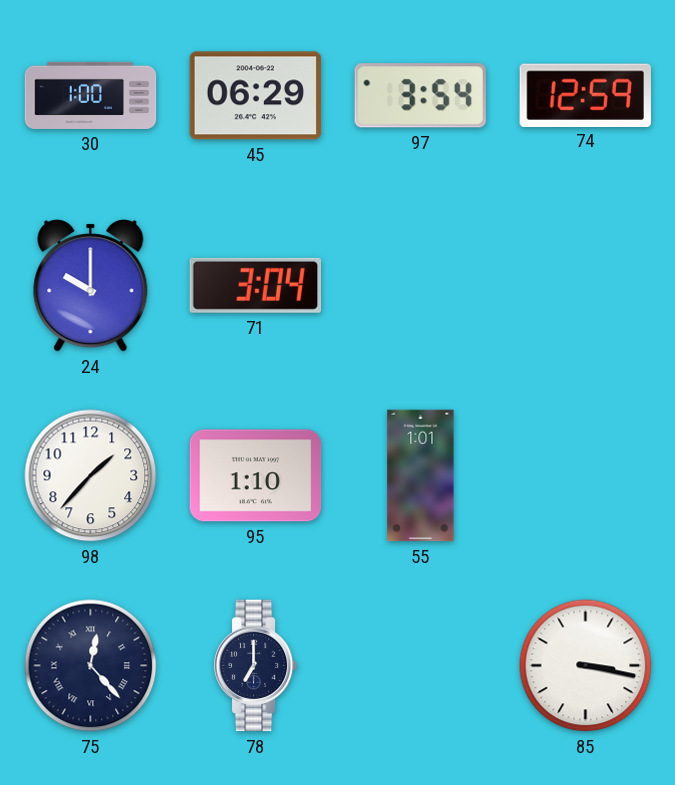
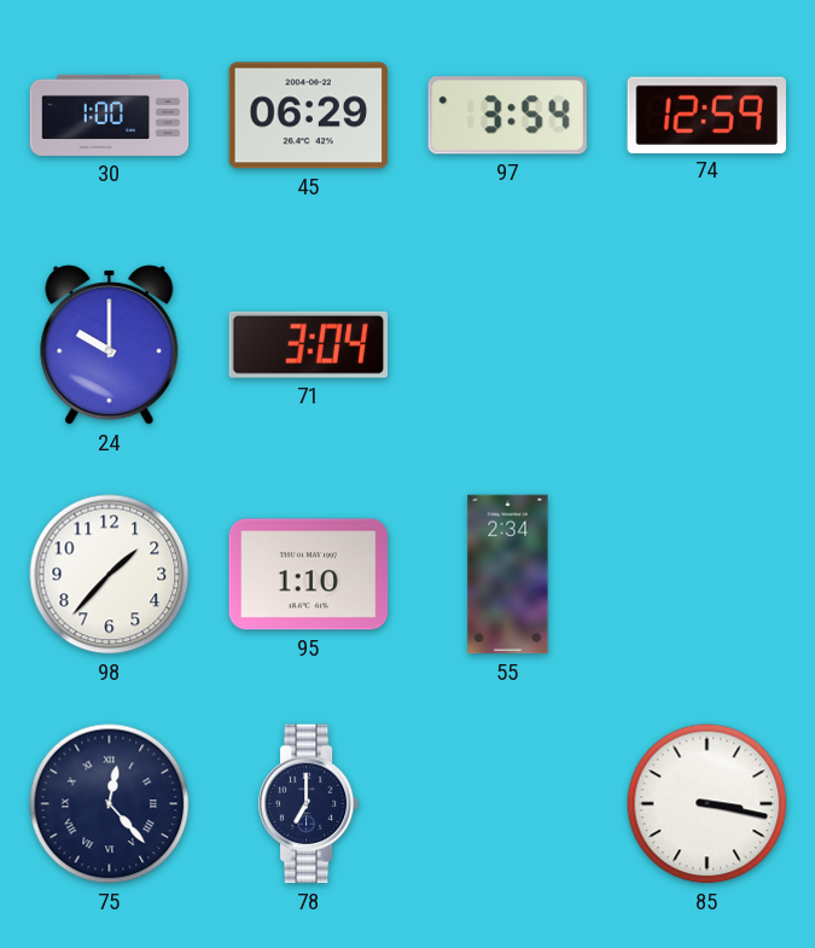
55: 1:01 -> 2:34 (508, 575)
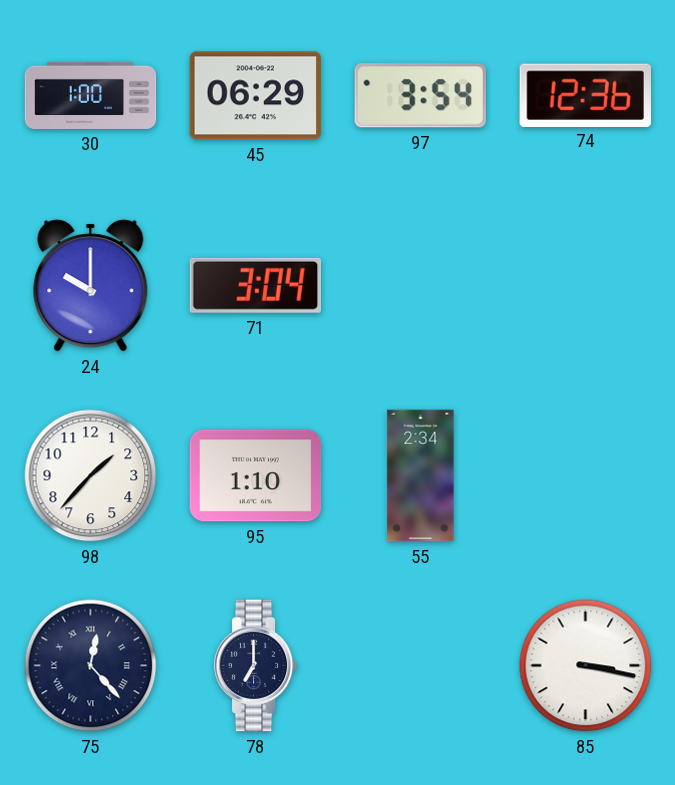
74: 12:59 -> 12:36 (585, 95)
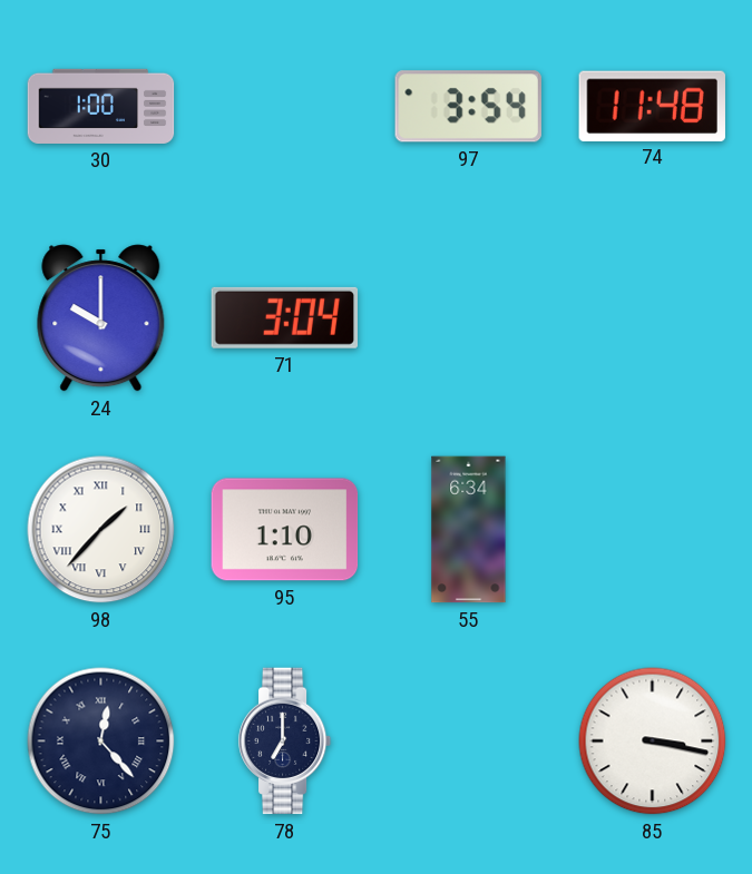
45: 06:29 -> none (256, 96)
74: 12:36 -> 11:48 (652, 106)
98 numerals: Arabic -> Roman (101, 530)
55: 2:34 -> 6:34 (469, 530)
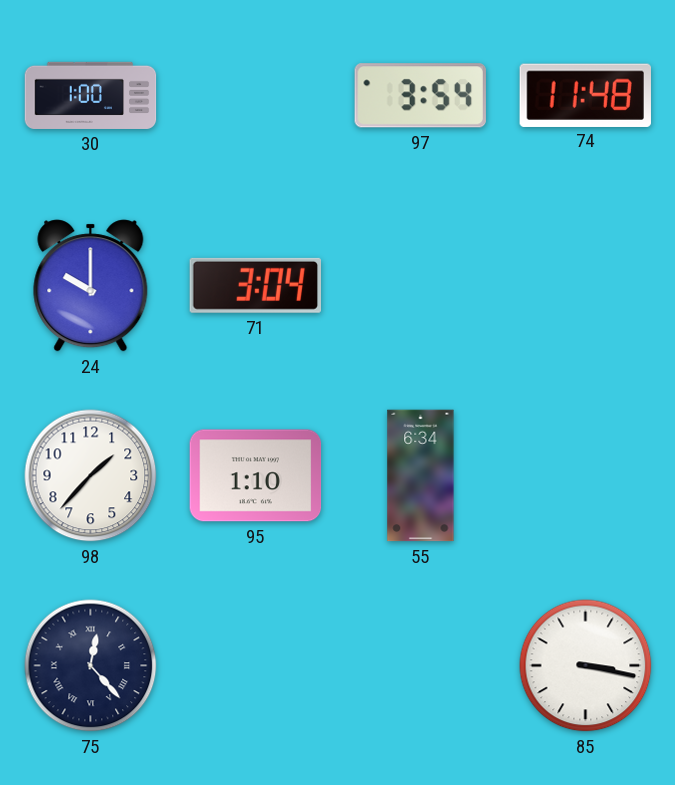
98 numerals: Roman -> Arabic (91, 476)
78: 7:00 -> none (285, 742)
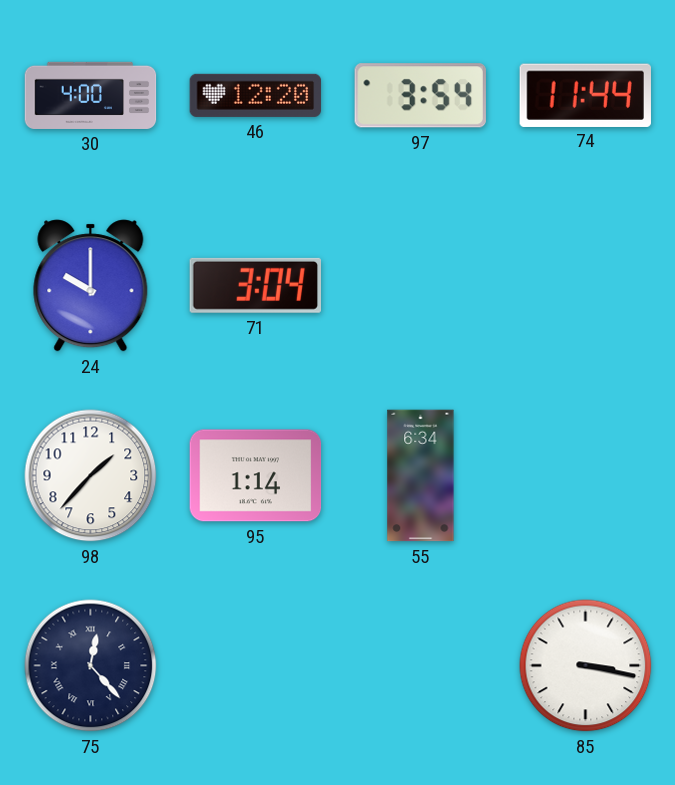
30: 1:00 -> 4:00 (91, 95)
46: none -> 12:20 (256, 95)
74: 11:48 -> 11:44 (585, 95)
95: 1:10 -> 1:14 (256, 476)
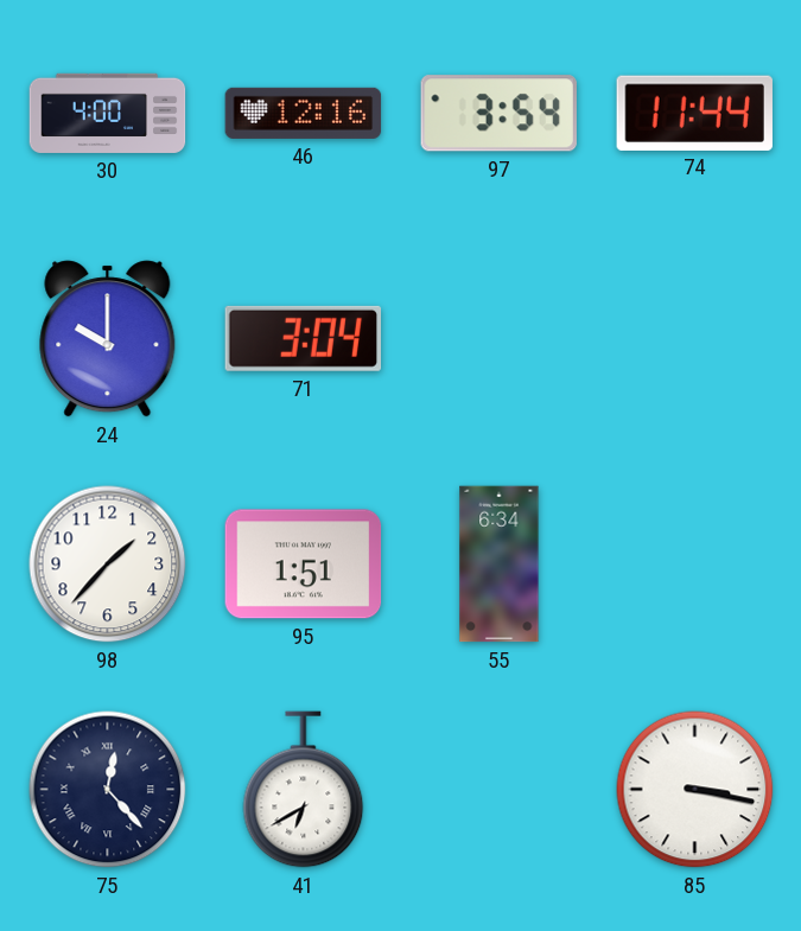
46: 12:20 -> 12:16 (304, 113)
95: 1:14 -> 1:51 (304, 565)
41: none -> 6:40 (304, 790)
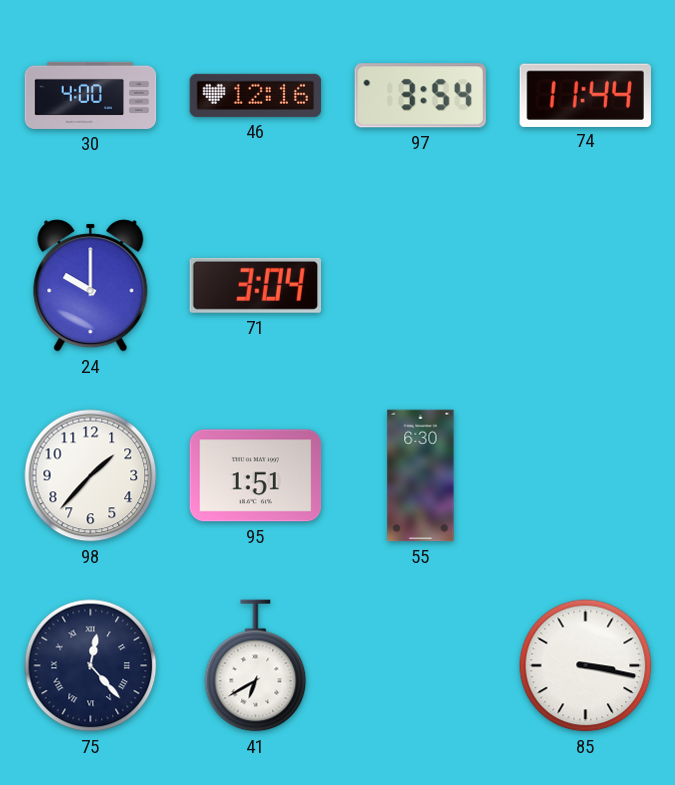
55: 6:34 -> 6:30 (421, 476)
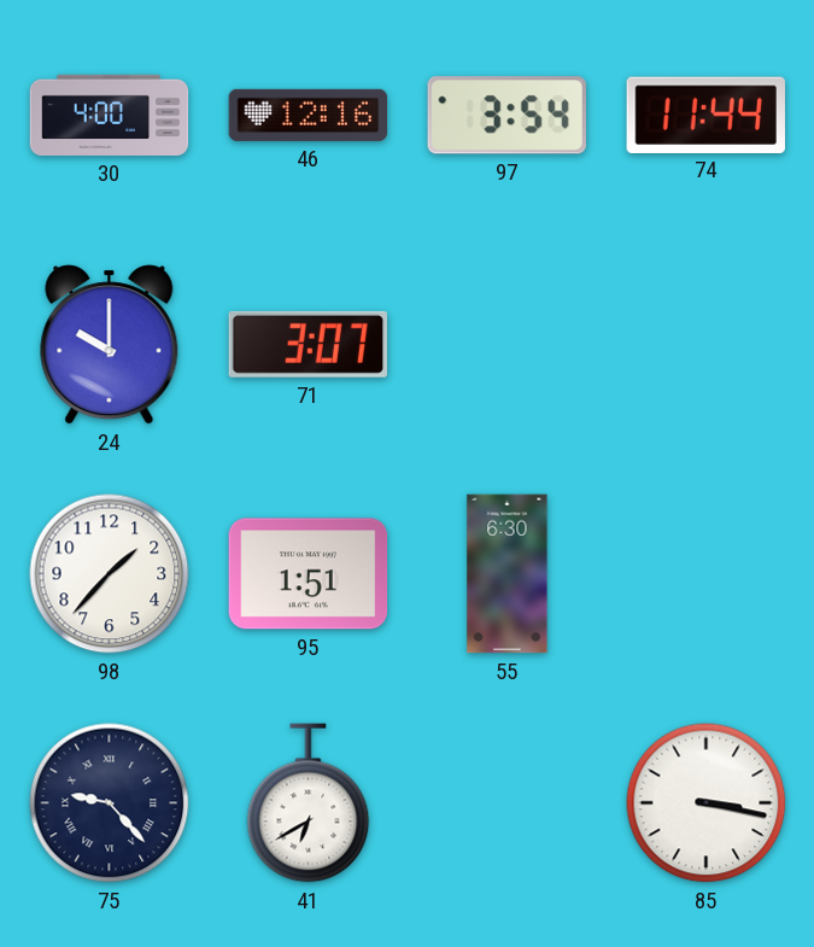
71: 3:04 -> 3:07 (308, 344)
75: 12:23 -> 9:23 (110, 803)
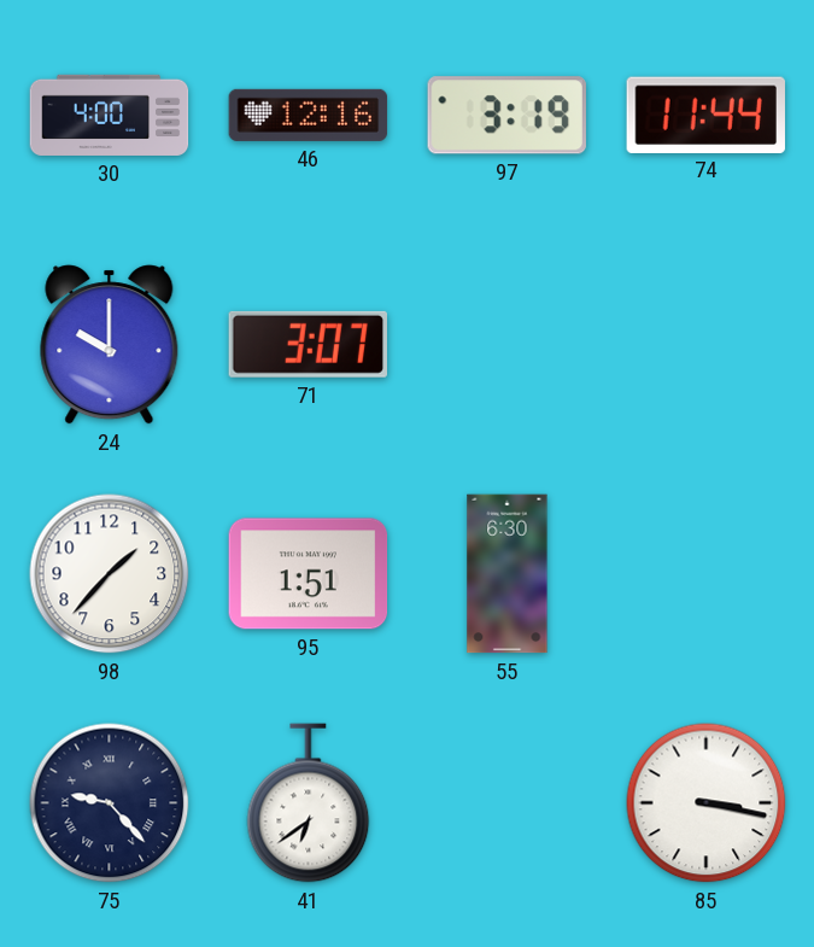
97: 3:54 -> 3:19 (506, 116)
41: 6:40 -> 6:39 (309, 803)
